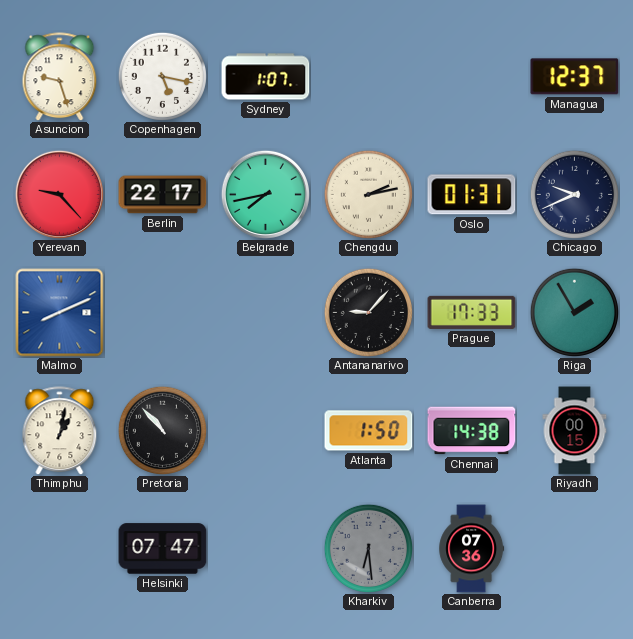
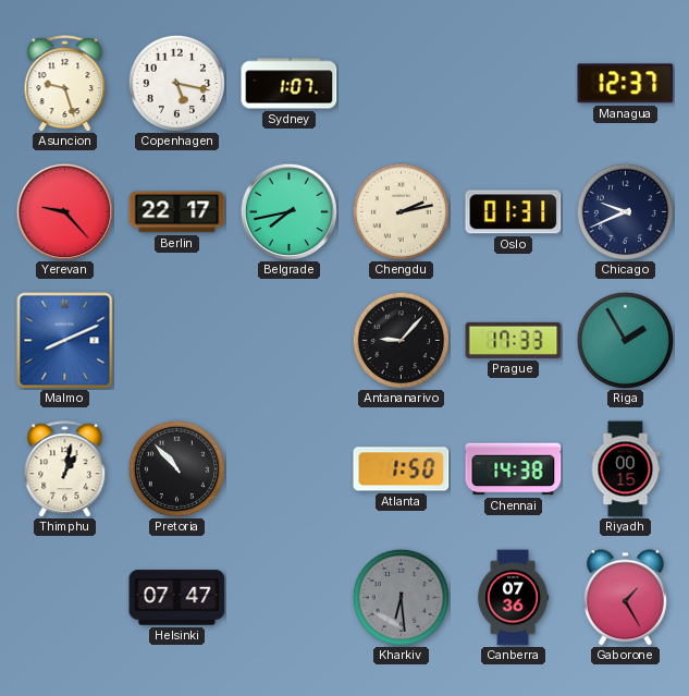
Gaborone: none -> 1:25 (625, 598)
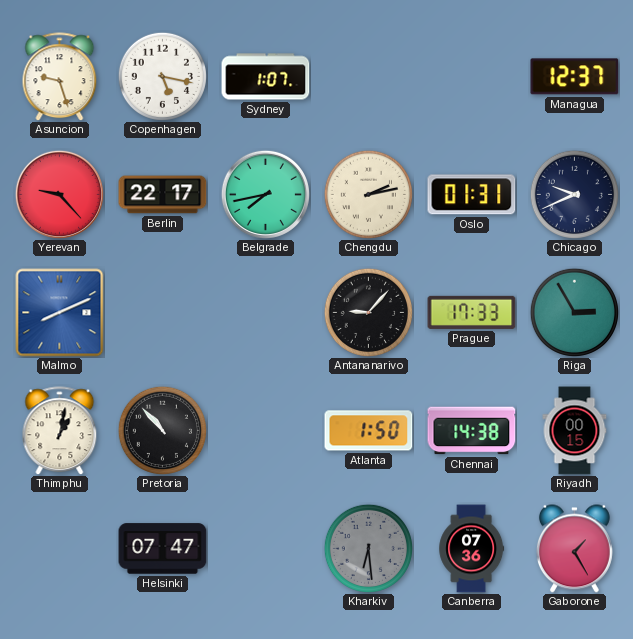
Riga: 1:55 -> 2:55 (574, 312)
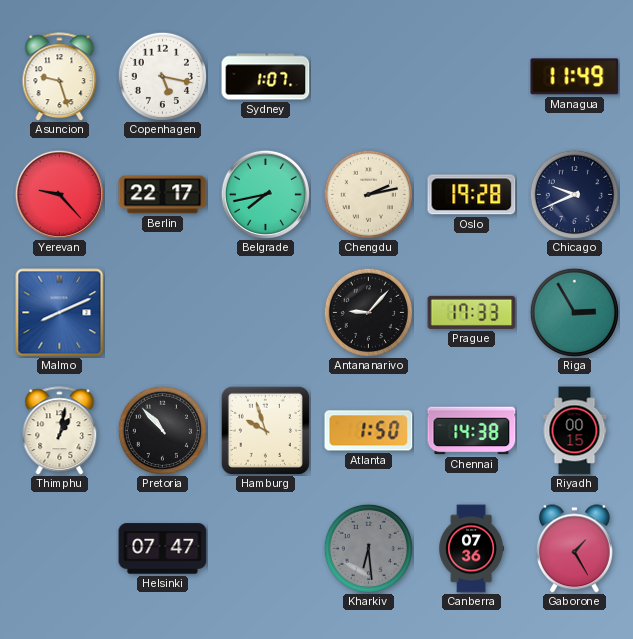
Managua: 12:37 -> 11:49 (575, 77)
Oslo: 01:31 -> 19:28 (472, 195)
Hamburg: none -> 9:57 (265, 430)
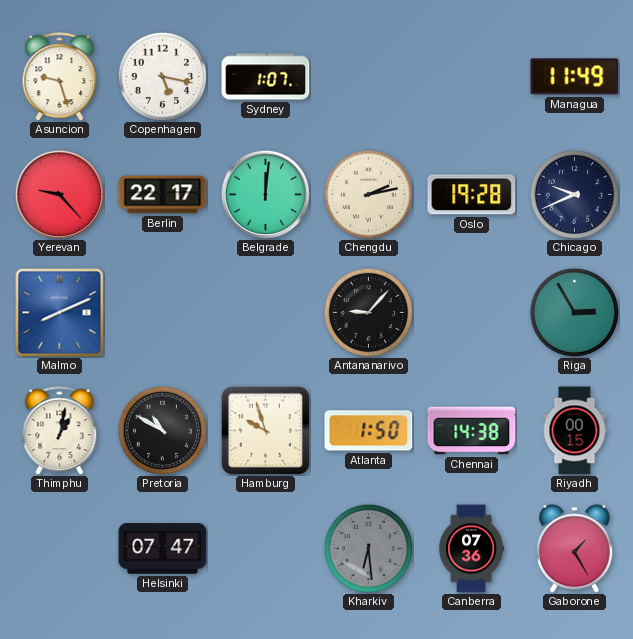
Belgrade: 7:43 -> 12:01 (265, 194)
Prague: 17:33 -> none (472, 312)
Pretoria: 10:53 -> 10:50 (162, 430)
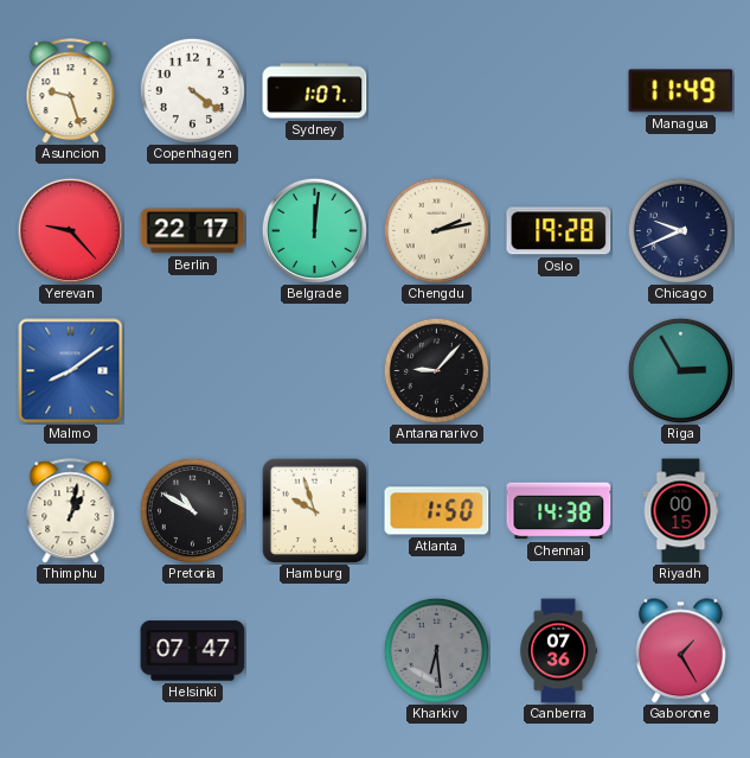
Copenhagen: 5:17 -> 4:21 (192, 90)
Malmo: 8:11 -> 8:09 (71, 371)
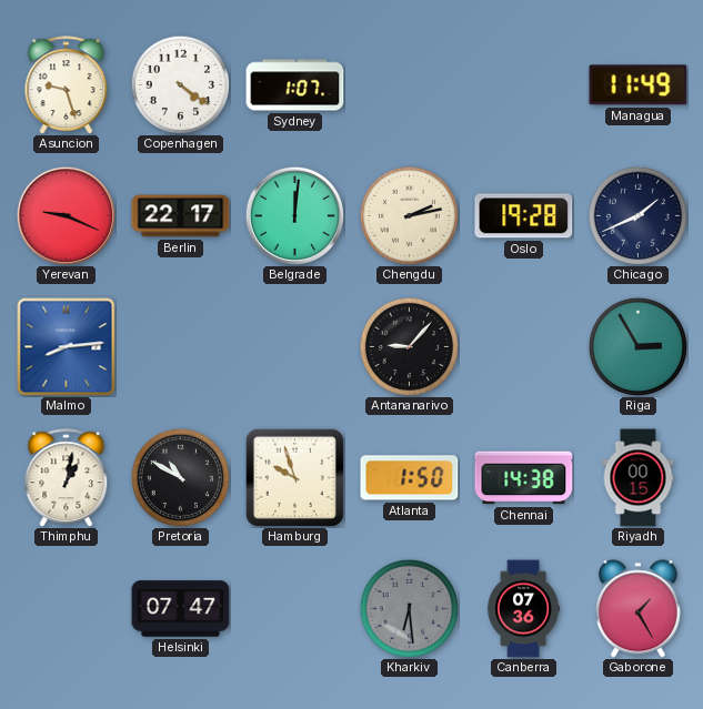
Yerevan: 9:23 -> 9:19 (66, 215)
Chicago: 9:41 -> 1:41 (637, 215)
Malmo: 8:09 -> 8:14 (67, 347)
